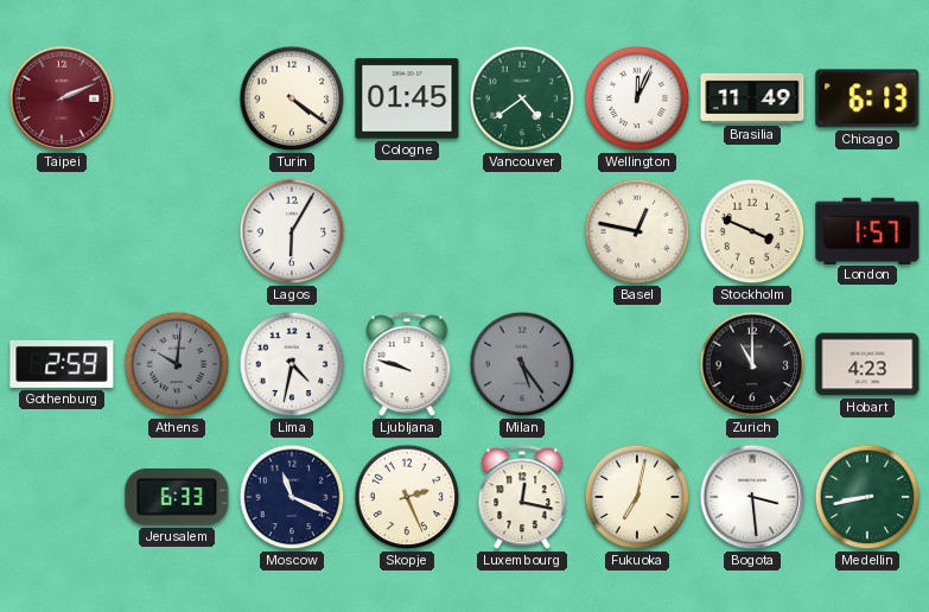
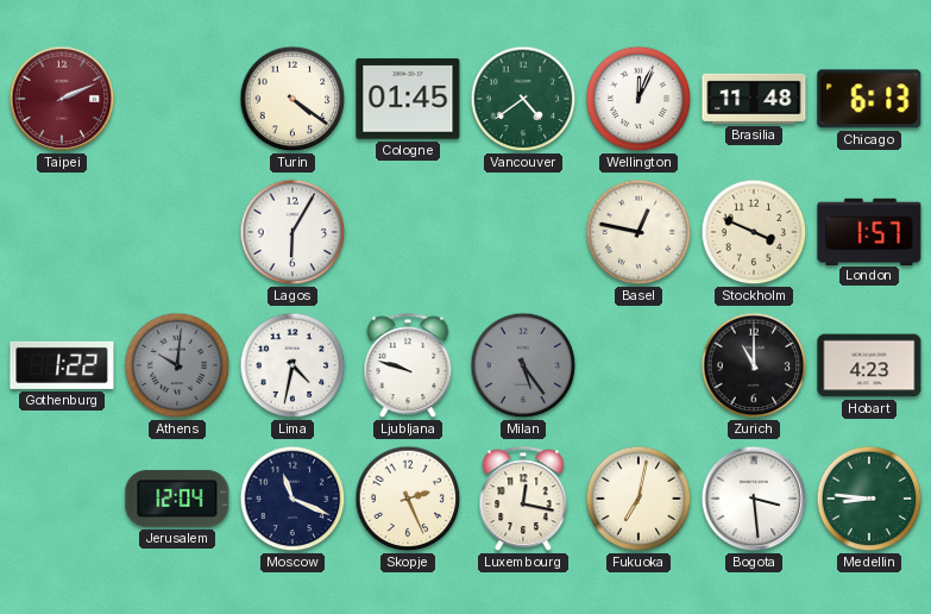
Brasilia: 11:49 -> 11:48 (754, 99)
Gothenburg: 2:59 -> 1:22 (62, 365)
Jerusalem: 6:33 -> 12:04 (177, 499)
Medellin: 8:43 -> 8:46 (869, 499)
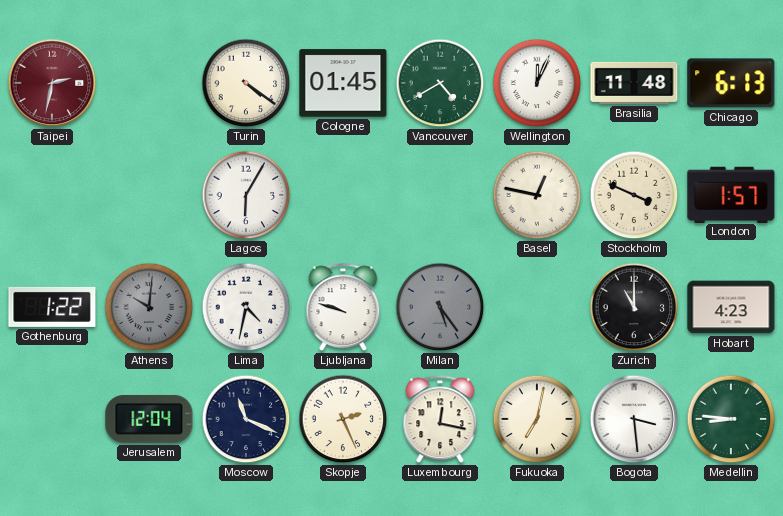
Taipei: 2:11 -> 2:32 (52, 83)
Vancouver: 4:39 -> 4:40 (440, 83)
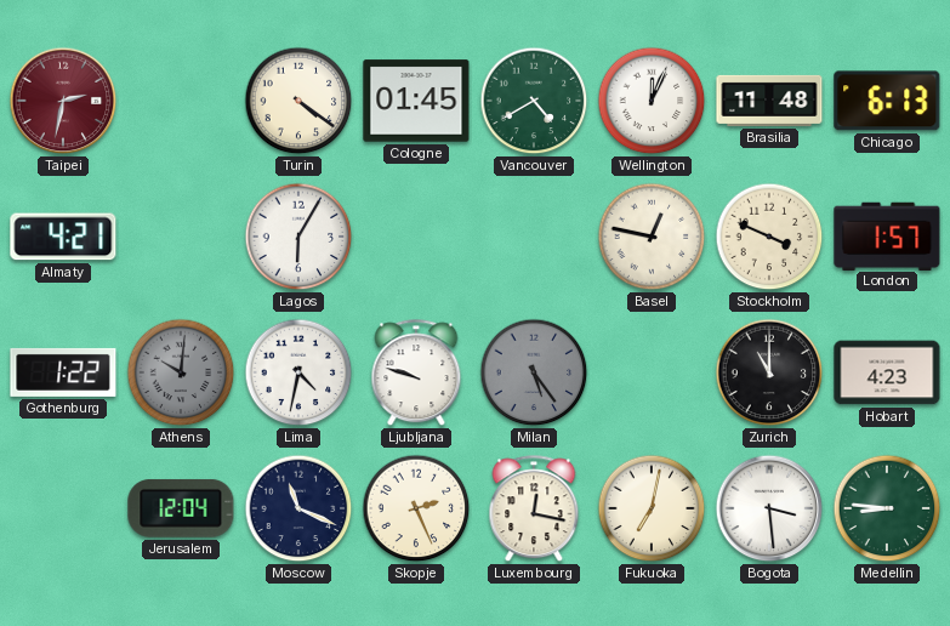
Almaty: none -> 4:21 (63, 237)
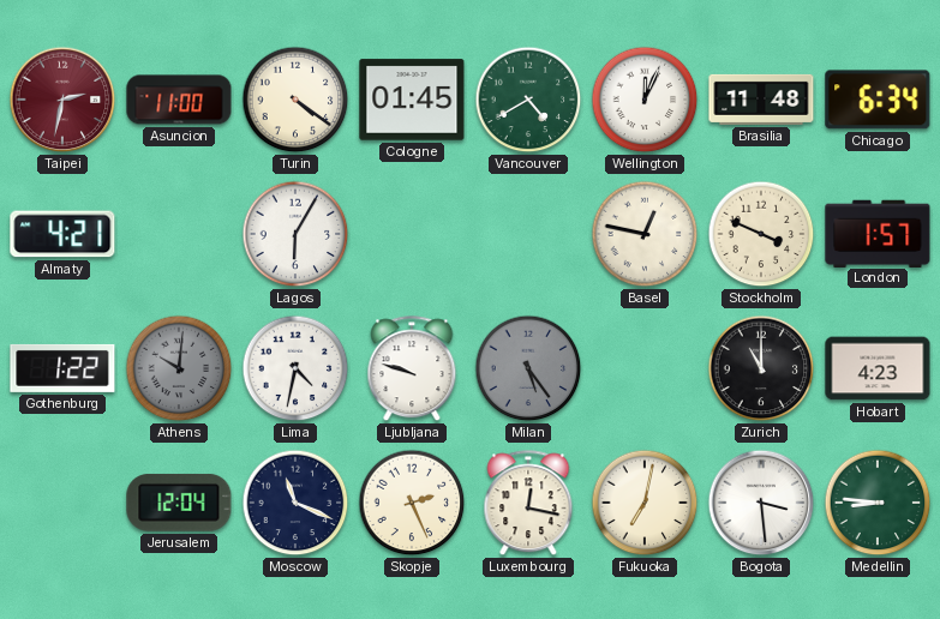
Asuncion: none -> 11:00 (179, 100)
Chicago: 6:13 -> 6:34 (878, 100)
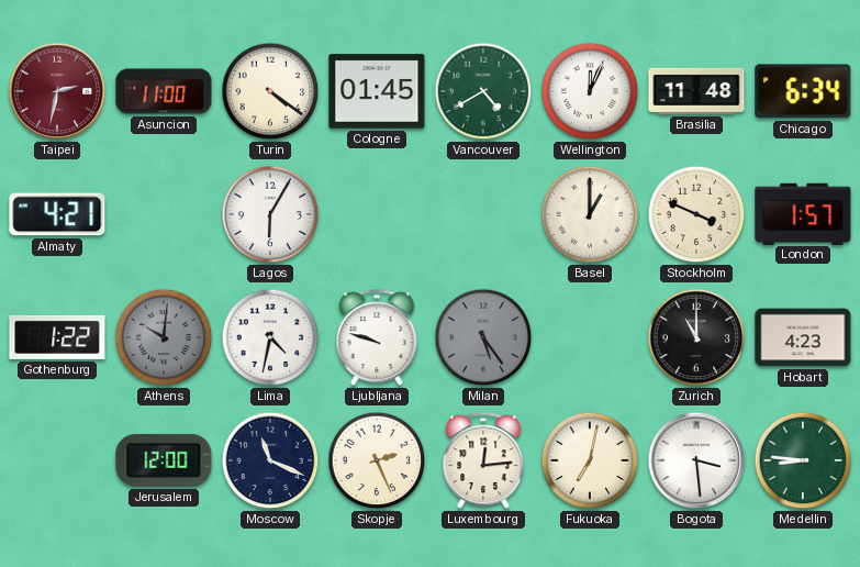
Basel: 12:47 -> 1:00 (590, 214)
Jerusalem: 12:04 -> 12:00 (164, 460)
Luxembourg: 12:17 -> 12:14 (483, 462)
